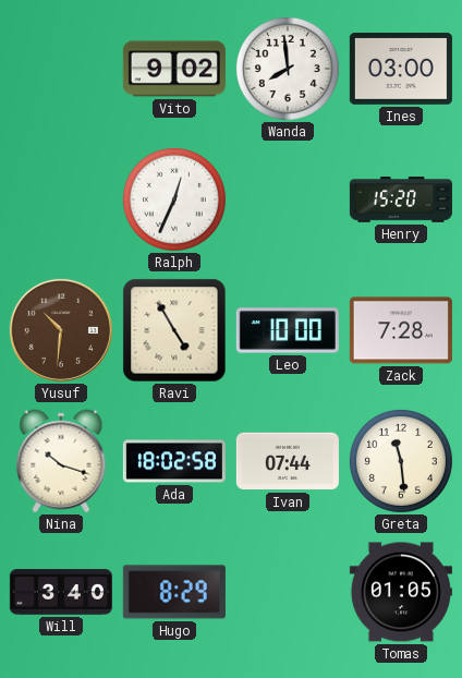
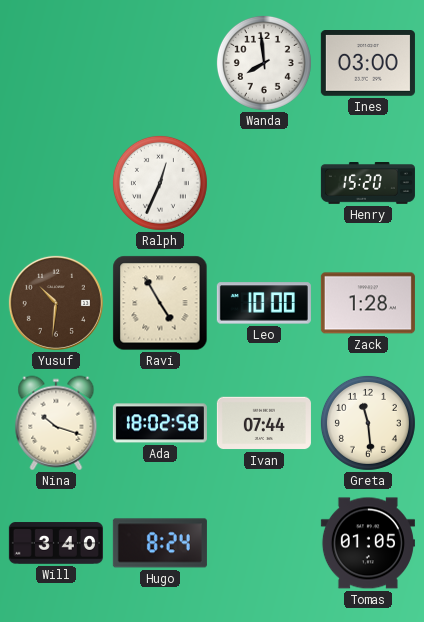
Vito: 9:02 -> none (174, 69)
Zack: 7:28 -> 1:28 (368, 303)
Hugo: 8:29 -> 8:24 (160, 543)
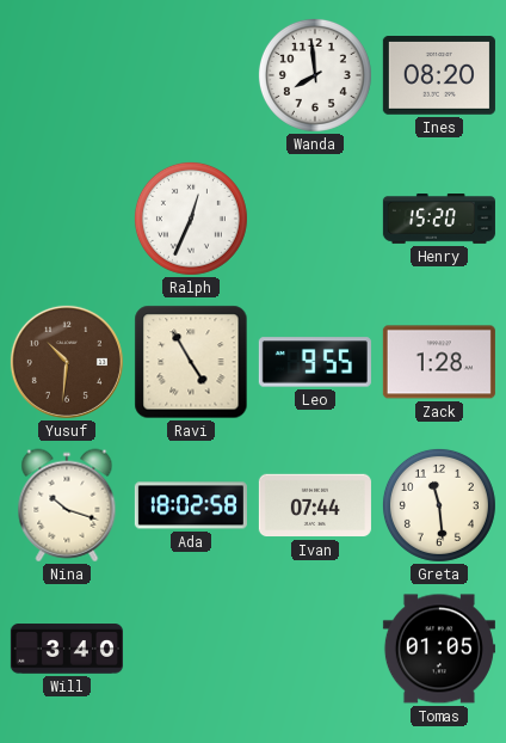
Ines: 03:00 -> 08:20 (439, 76)
Leo: 10:00 -> 9:55 (315, 362)
Hugo: 8:24 -> none (160, 543)
